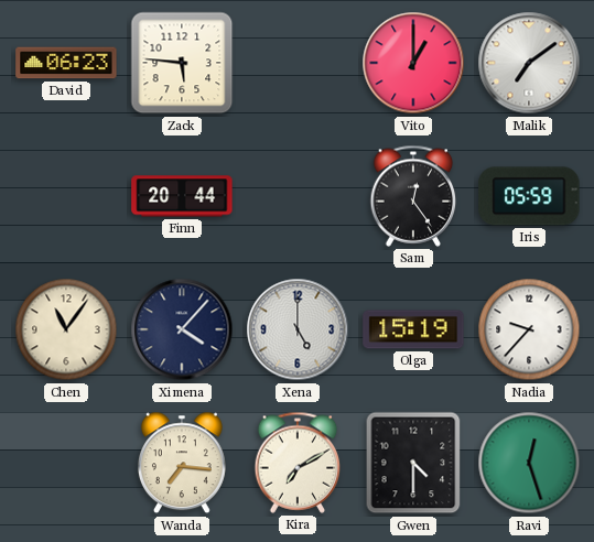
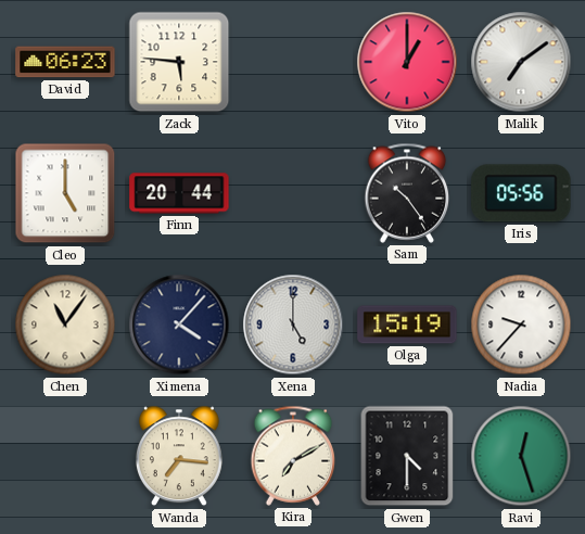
Cleo: none -> 5:00 (65, 193)
Sam: 12:24 -> 10:24 (407, 193)
Iris: 05:59 -> 05:56 (521, 193)
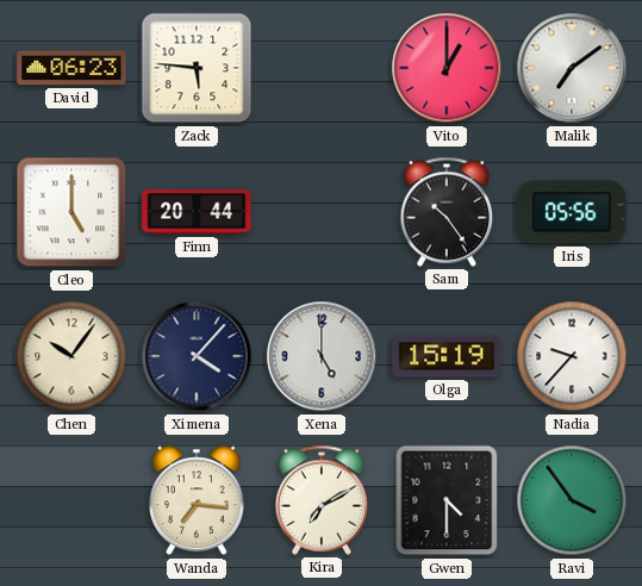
Chen: 11:06 -> 10:06 (71, 356)
Ravi: 12:27 -> 3:54 (572, 500)
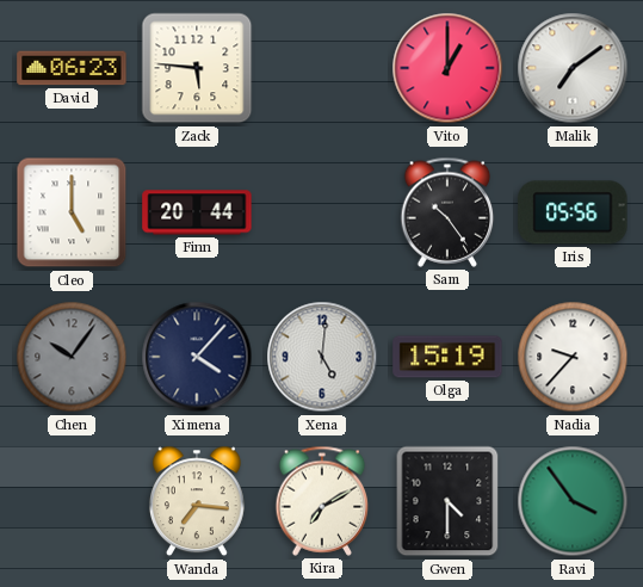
Chen dial: cream -> grey (72, 357)
Xena: 5:00 -> 5:01 (322, 357)
